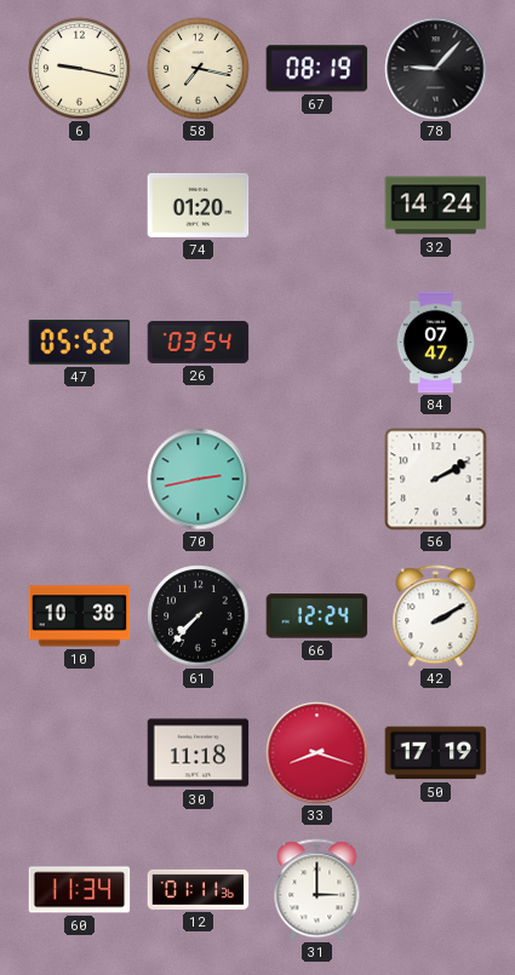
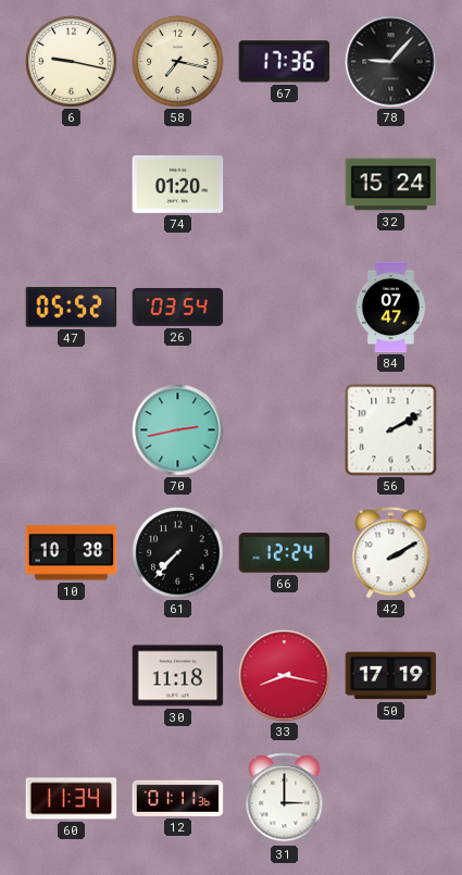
67: 08:19 -> 17:36 (285, 62)
32: 14:24 -> 15:24 (391, 185)
33: 8:18 -> 8:17 (285, 676)
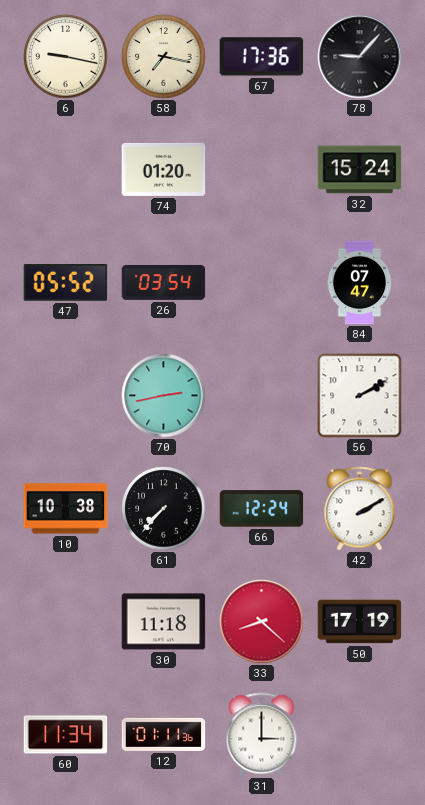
33: 8:17 -> 8:22 (262, 622)
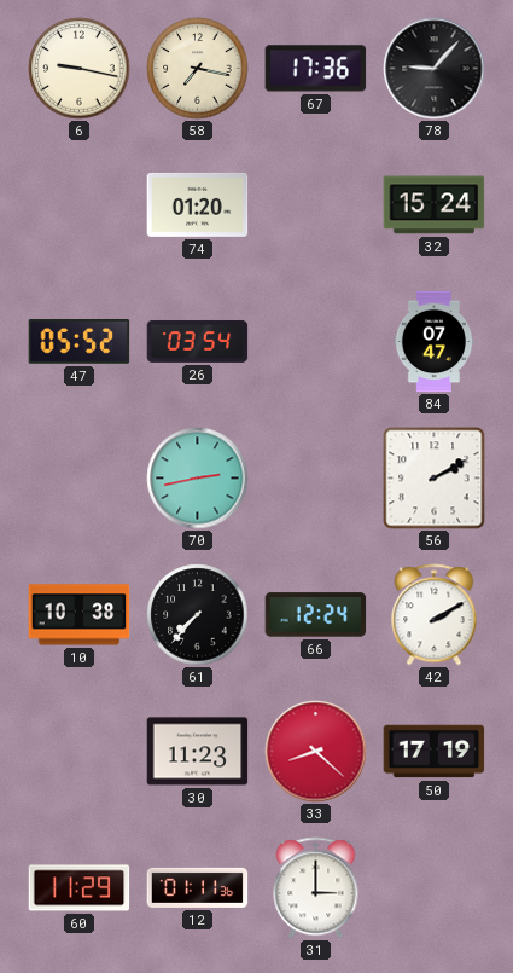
30: 11:18 -> 11:23 (198, 752)
60: 11:34 -> 11:29 (80, 888)
